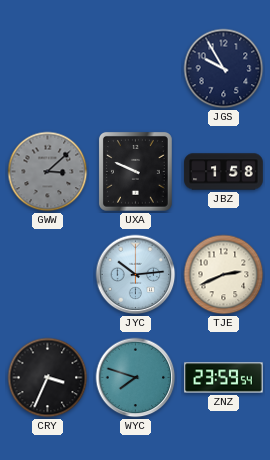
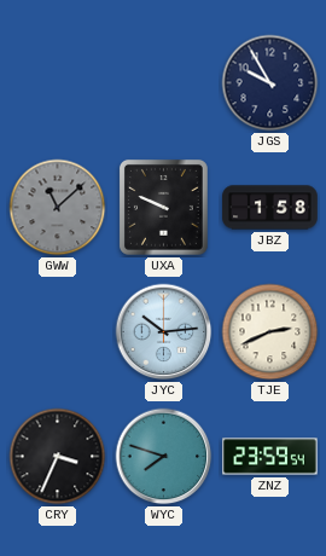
GWW: 3:08 -> 11:08 (58, 208)
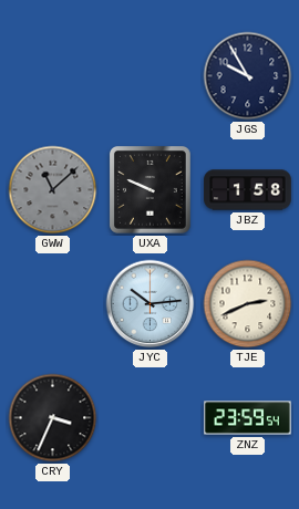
WYC: 7:48 -> none (164, 457)
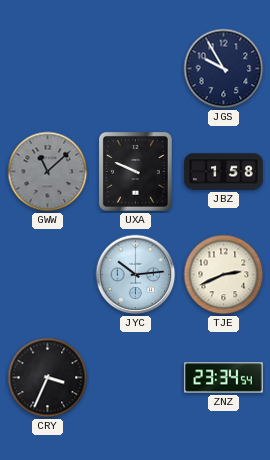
ZNZ: 23:59 -> 23:34 (224, 378)
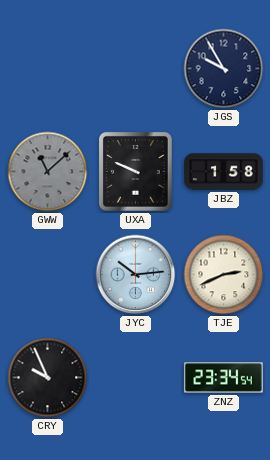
CRY: 3:34 -> 9:56 (48, 378)
